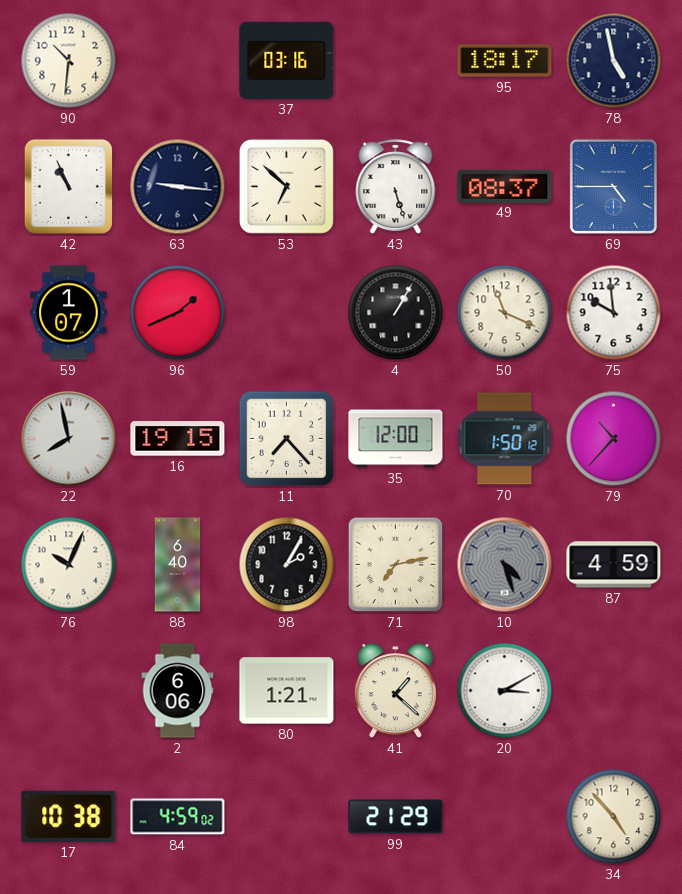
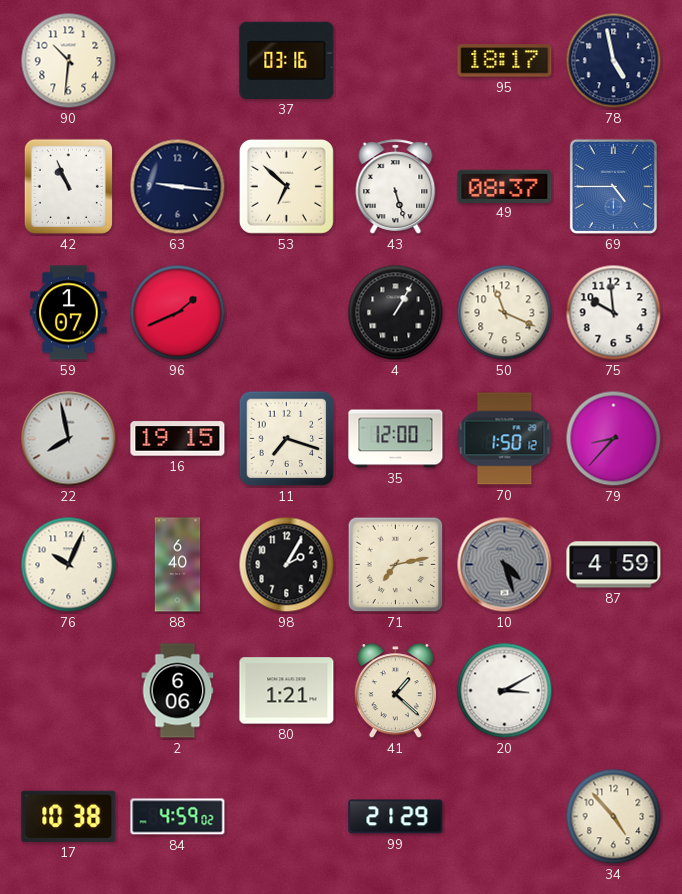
11: 7:23 -> 7:18 (287, 439)
79: 10:37 -> 8:37 (614, 439)
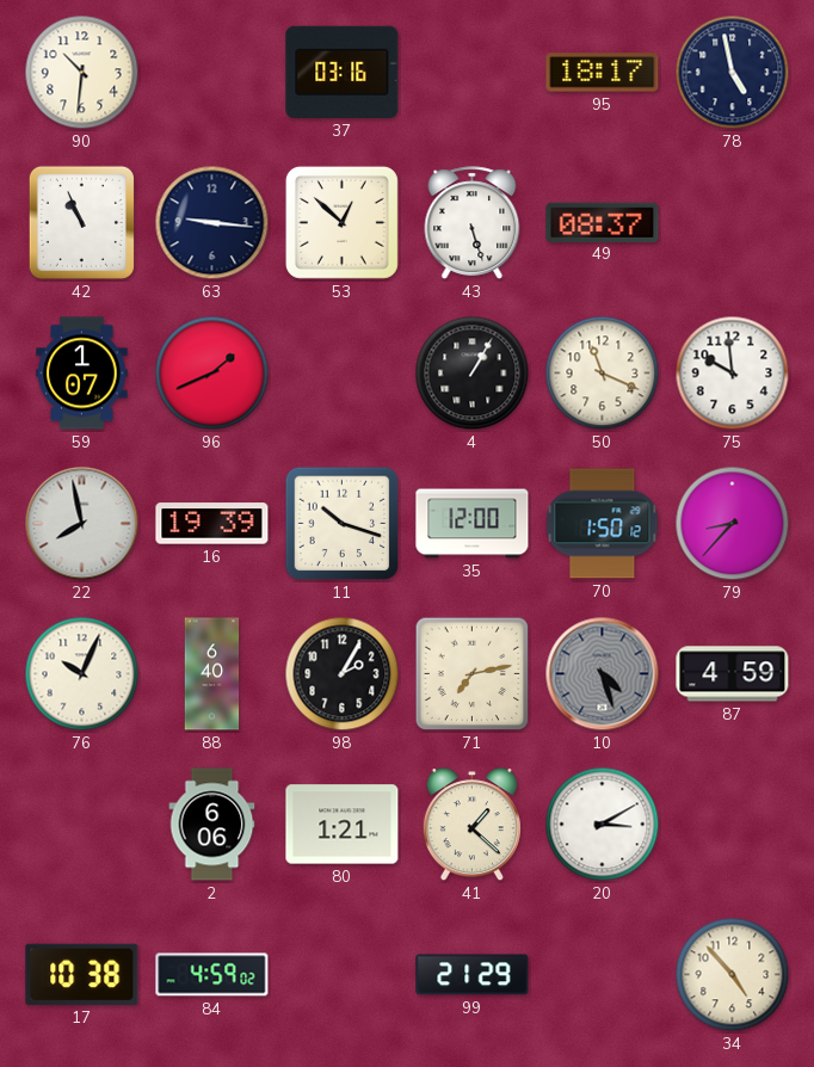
53: 6:52 -> 12:52 (341, 222)
69: 4:45 -> none (613, 186)
16: 19:15 -> 19:39 (212, 524)
11: 7:18 -> 10:18 (343, 524)
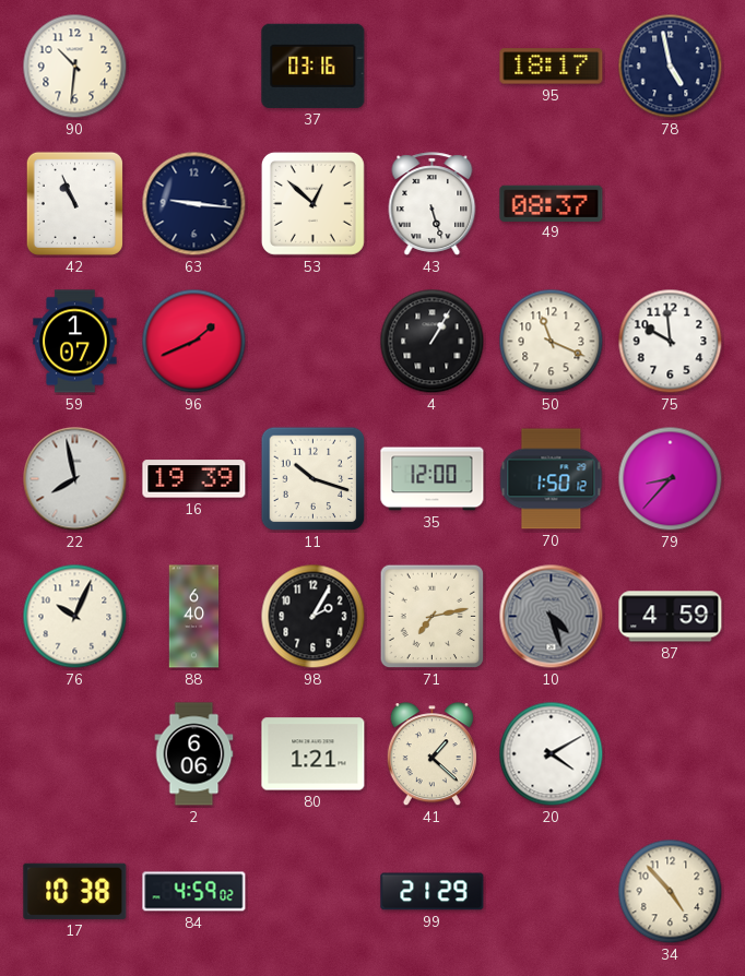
20: 3:10 -> 4:10 (552, 754)
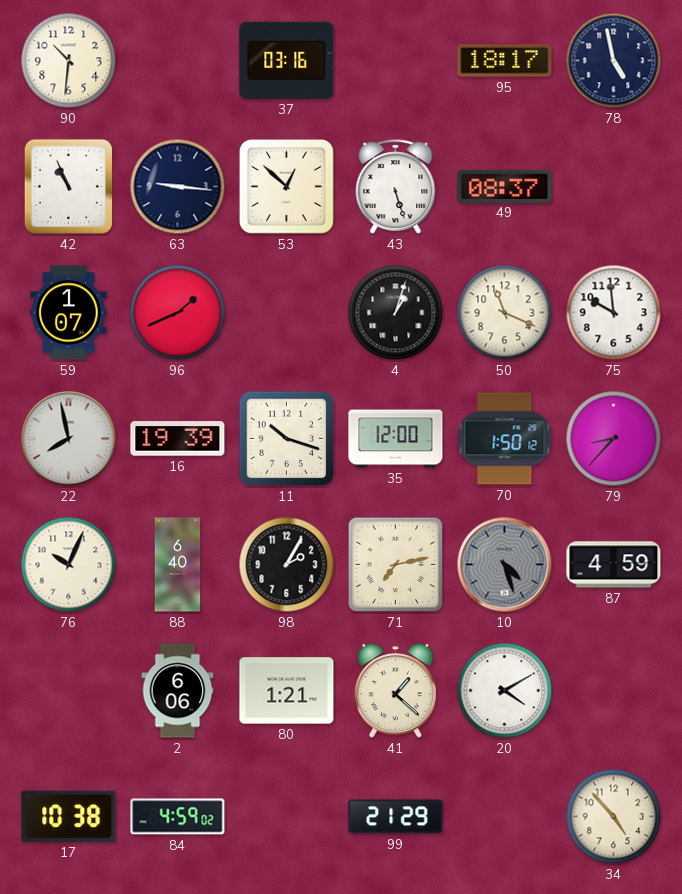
4: 1:05 -> 1:03 (396, 313)
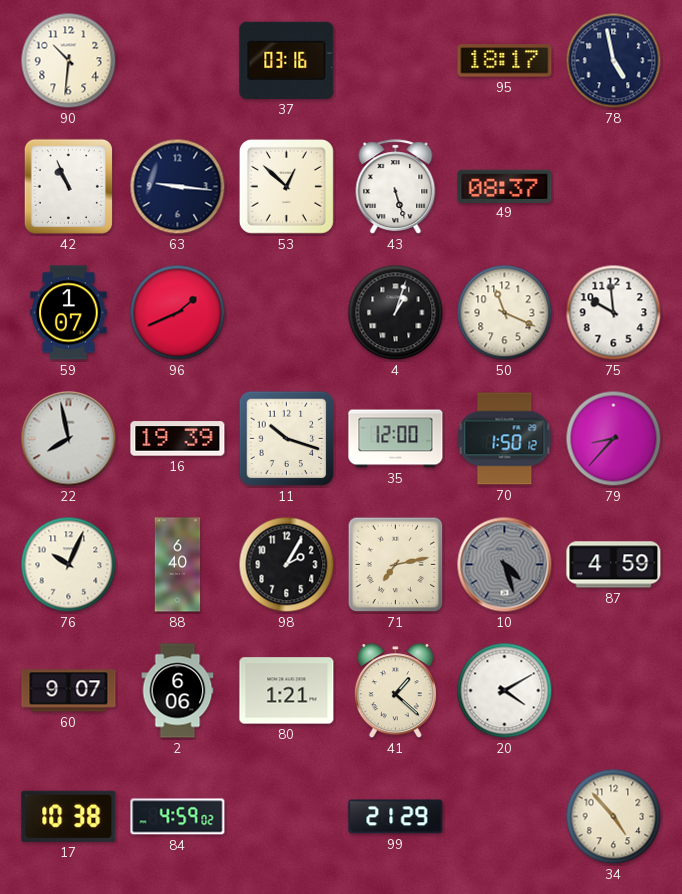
60: none -> 9:07 (69, 691)
